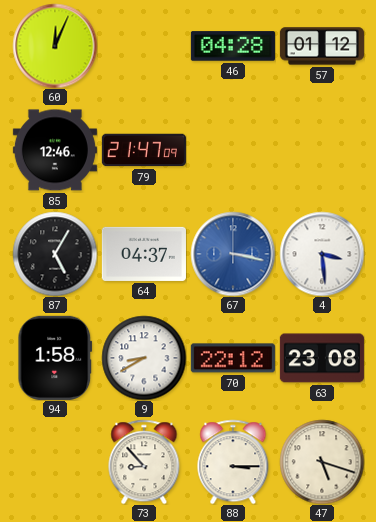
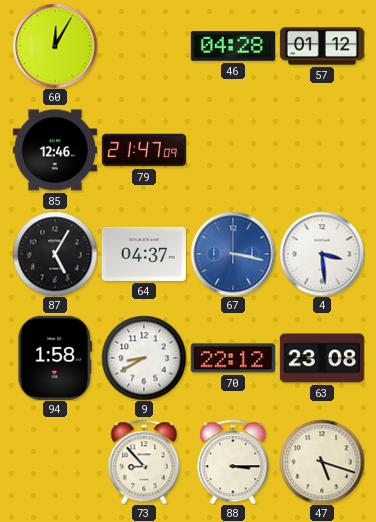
60: 12:04 -> 12:05 (55, 46)
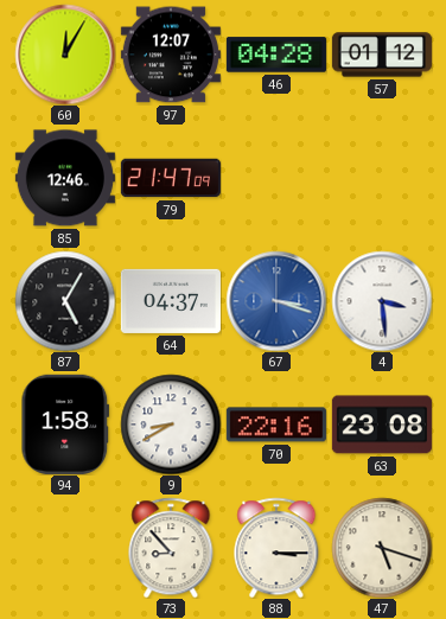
97: none -> 12:07 (171, 55)
67: 3:17 -> 3:18 (276, 301)
70: 22:12 -> 22:16 (276, 425)
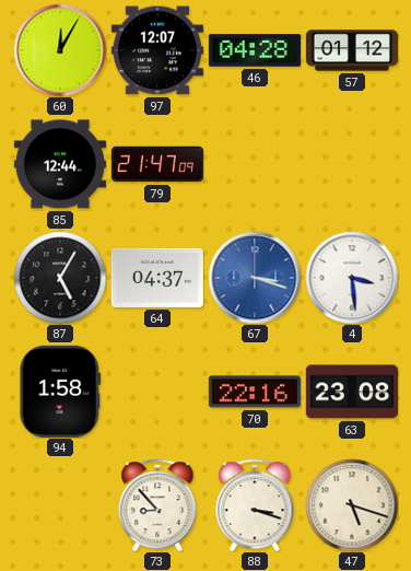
85: 12:46 -> 12:44 (60, 164)
9: 8:40 -> none (171, 425)
88: 3:15 -> 3:18 (255, 505)
